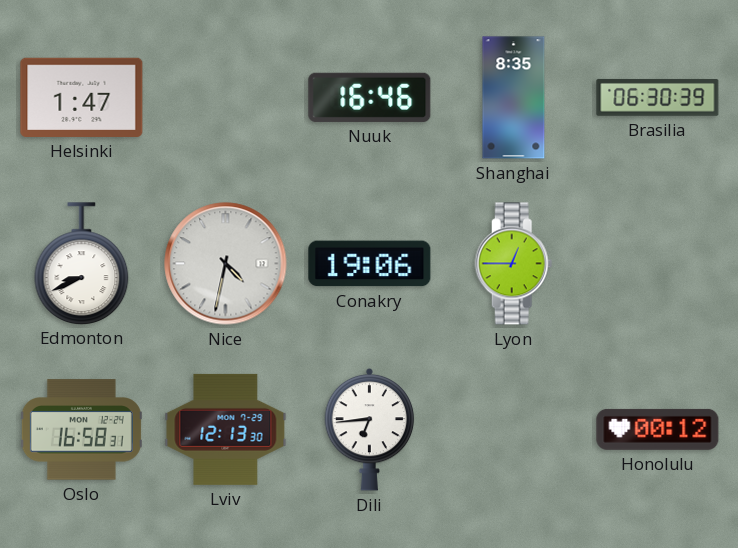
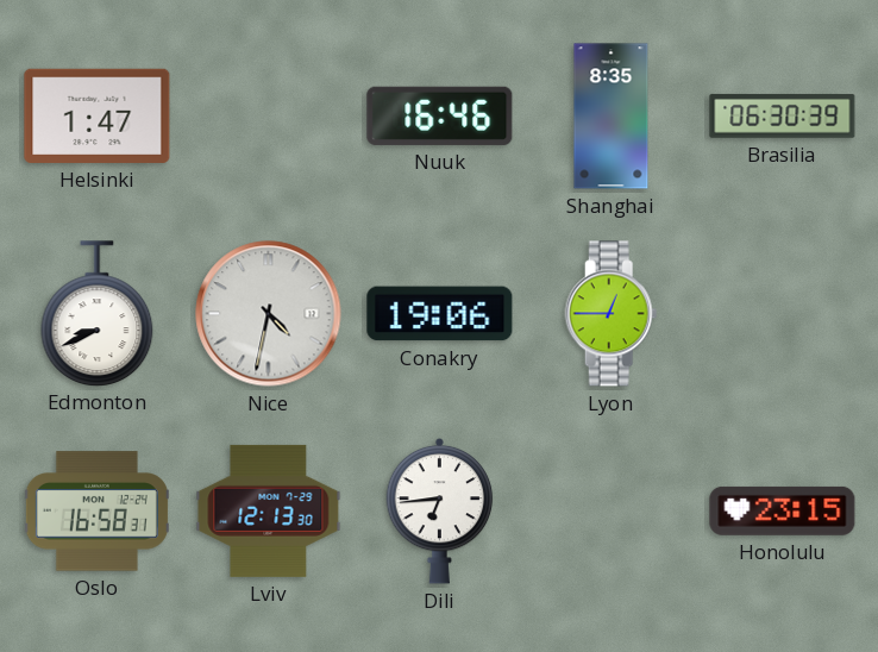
Honolulu: 00:12 -> 23:15 (783, 510)
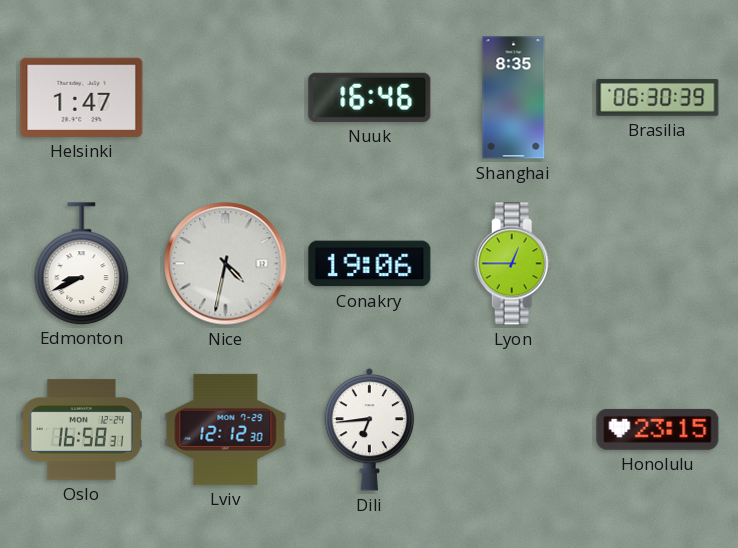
Lviv: 12:13 -> 12:12 (226, 429)
